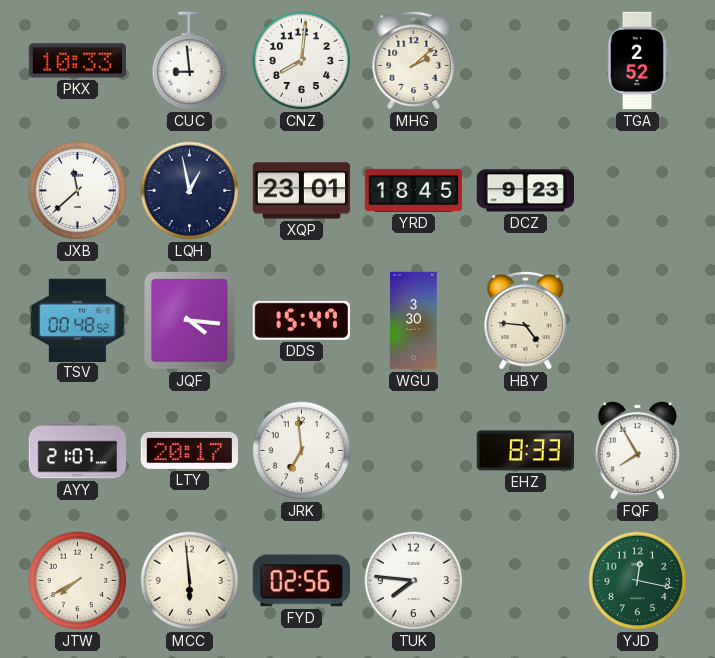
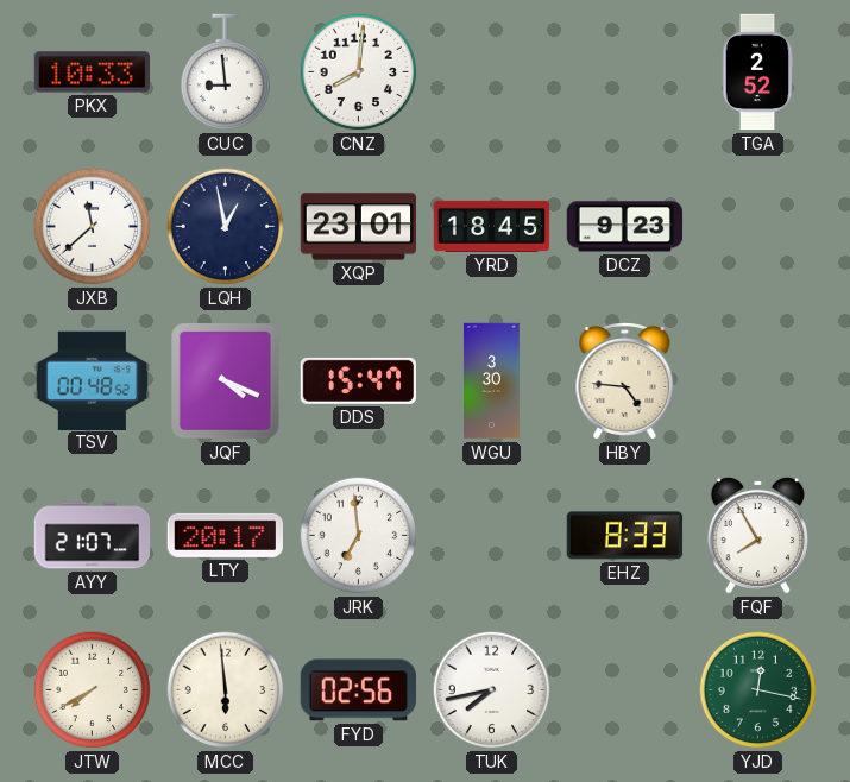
MHG: 2:08 -> none (414, 61)
JQF: 4:16 -> 4:19 (226, 381)
TUK: 7:46 -> 7:43 (492, 690)
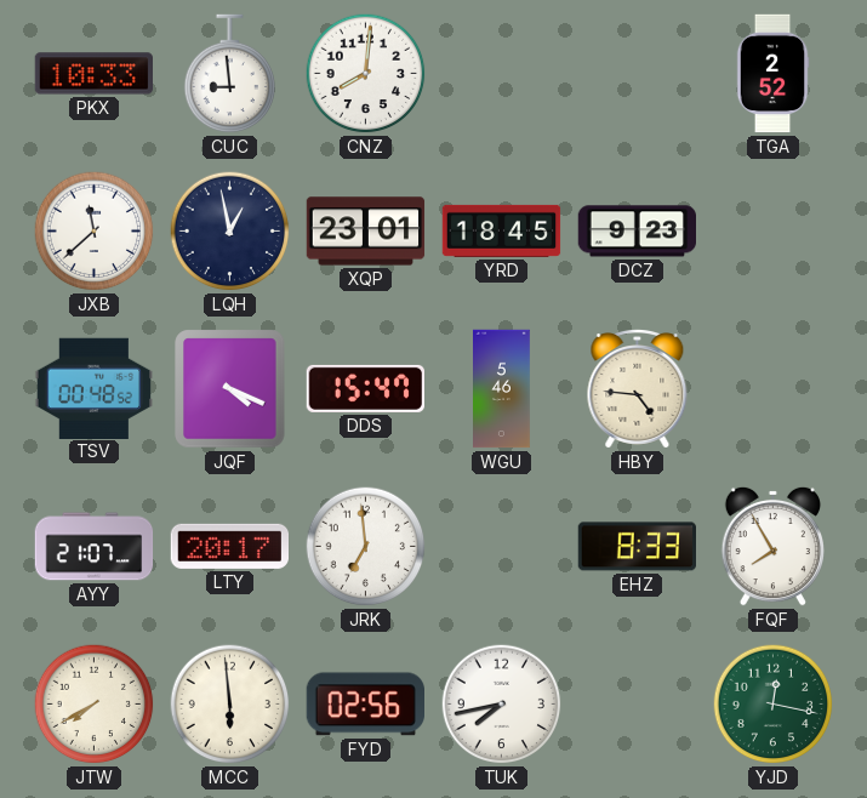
WGU: 3:30 -> 5:46 (502, 389)
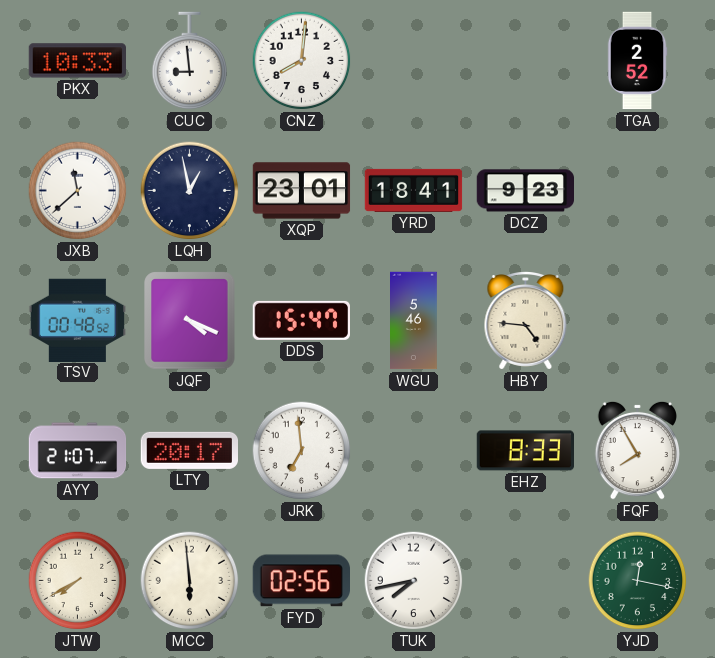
YRD: 18:45 -> 18:41 (414, 190)
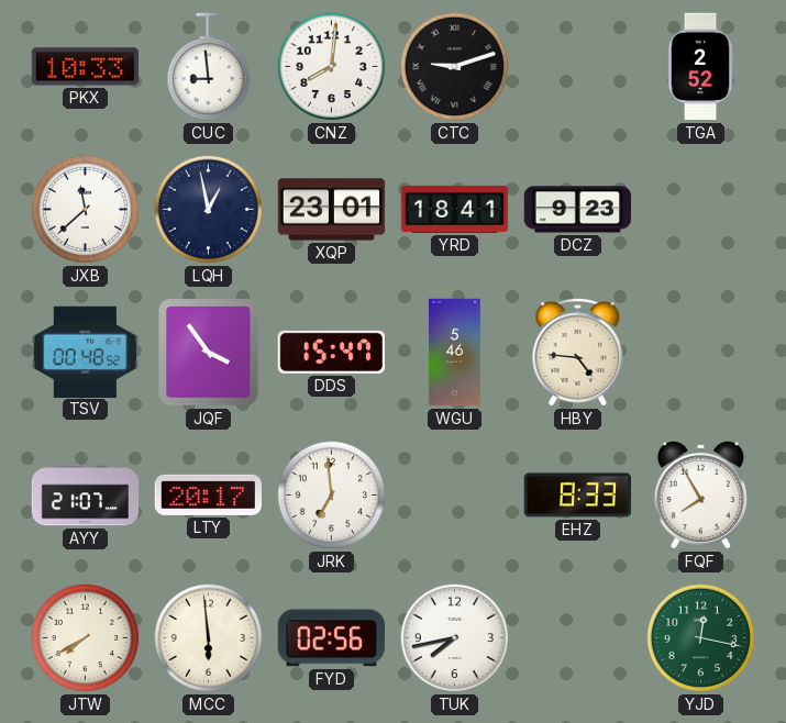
CTC: none -> 9:12 (455, 67)
JQF: 4:19 -> 3:54 (209, 353)
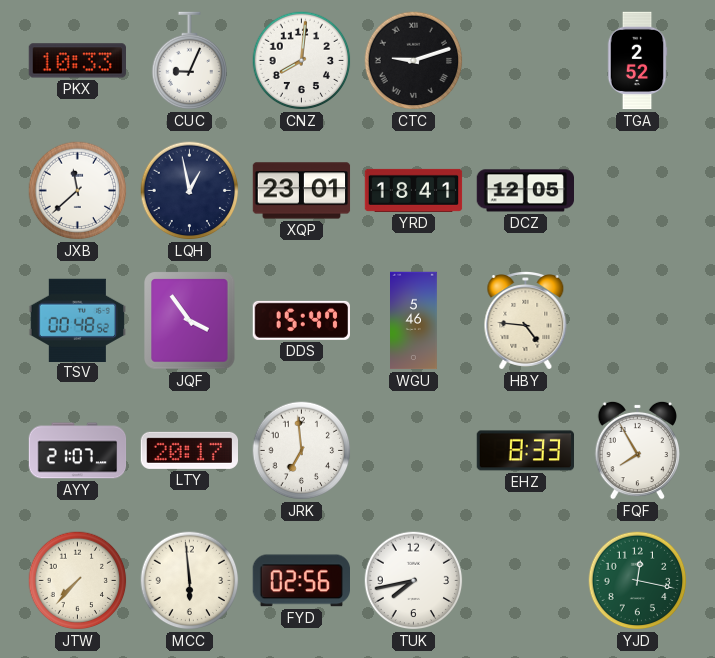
CUC: 8:59 -> 9:04 (190, 61)
DCZ: 9:23 -> 12:05 (526, 191)
JTW: 7:40 -> 7:37 (78, 581)
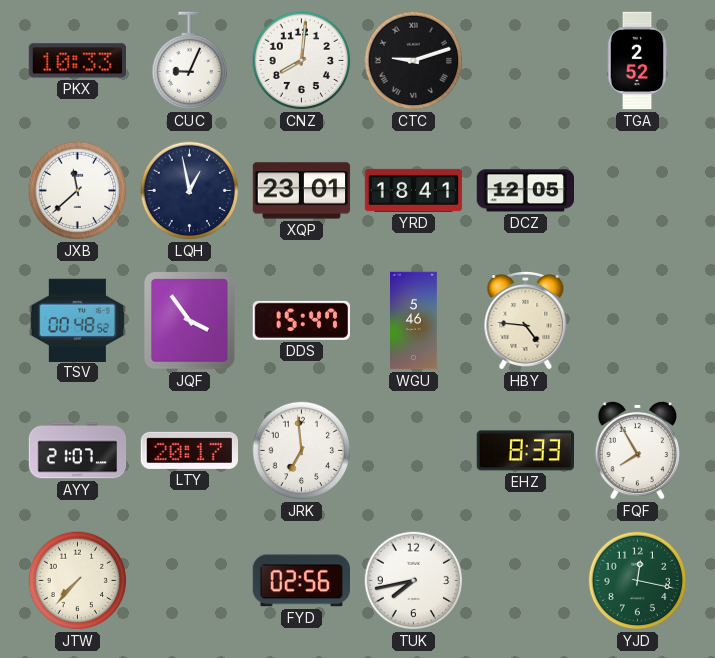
MCC: 5:59 -> none (190, 581)
